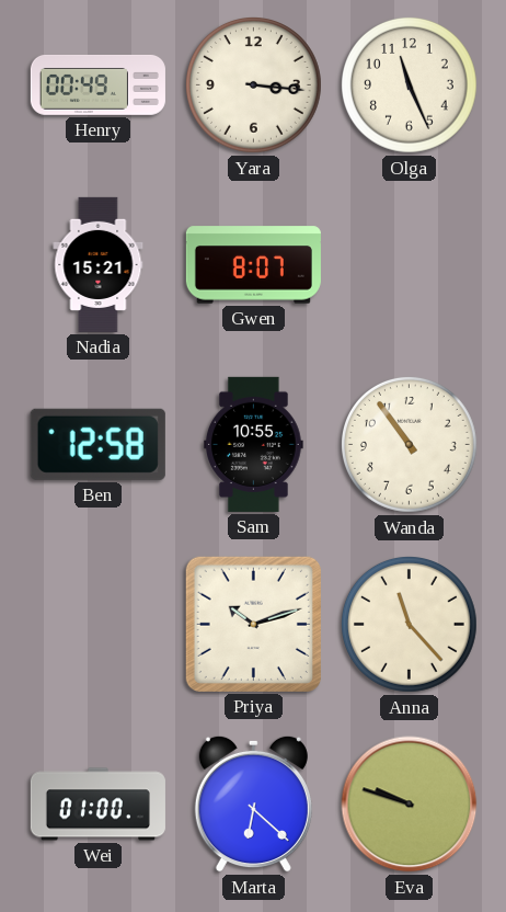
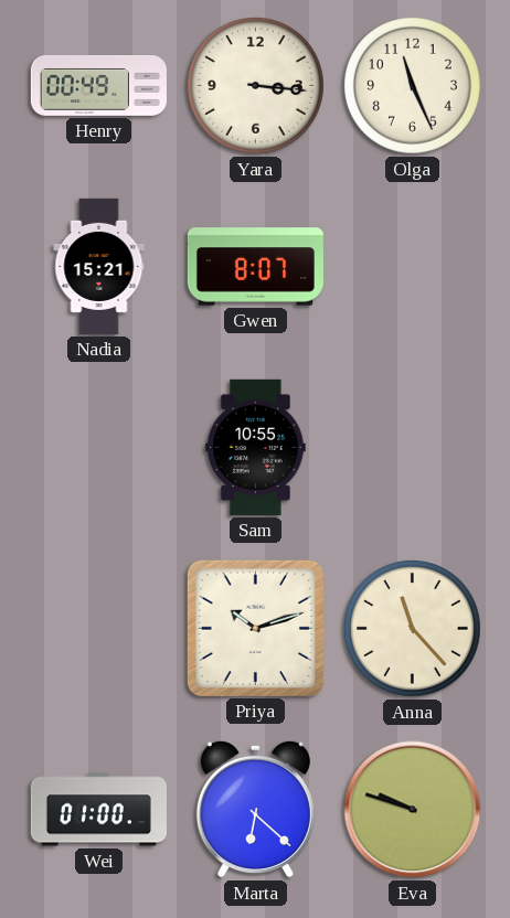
Ben: 12:58 -> none (97, 444)
Wanda: 10:54 -> none (409, 444)
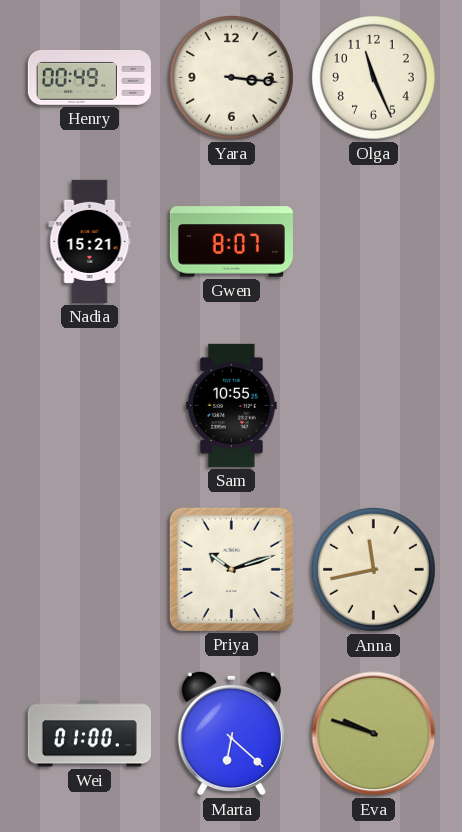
Anna: 11:23 -> 11:43 (373, 569)
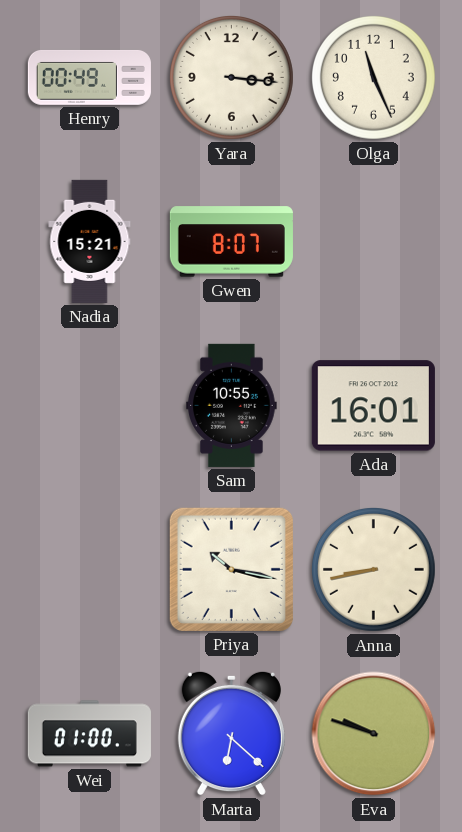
Ada: none -> 16:01 (373, 406)
Priya: 10:12 -> 10:17 (231, 569)
Anna: 11:43 -> 8:43 (373, 569)
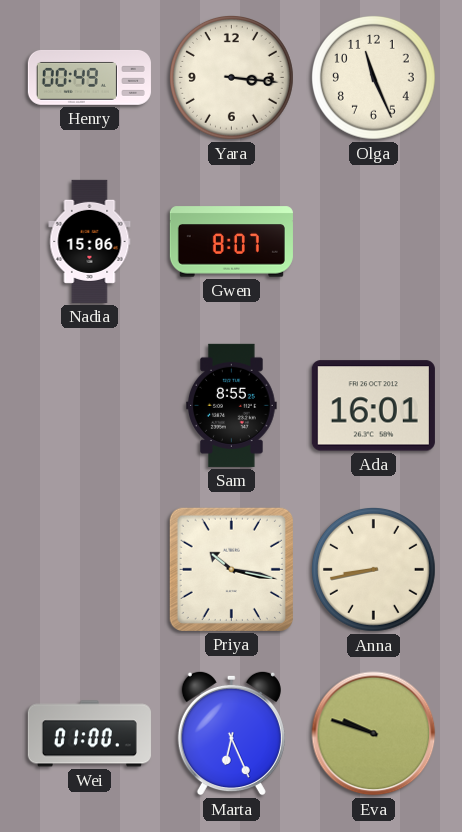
Nadia: 15:21 -> 15:06 (90, 241)
Sam: 10:55 -> 8:55 (232, 405)
Marta: 6:22 -> 6:26 (231, 733)
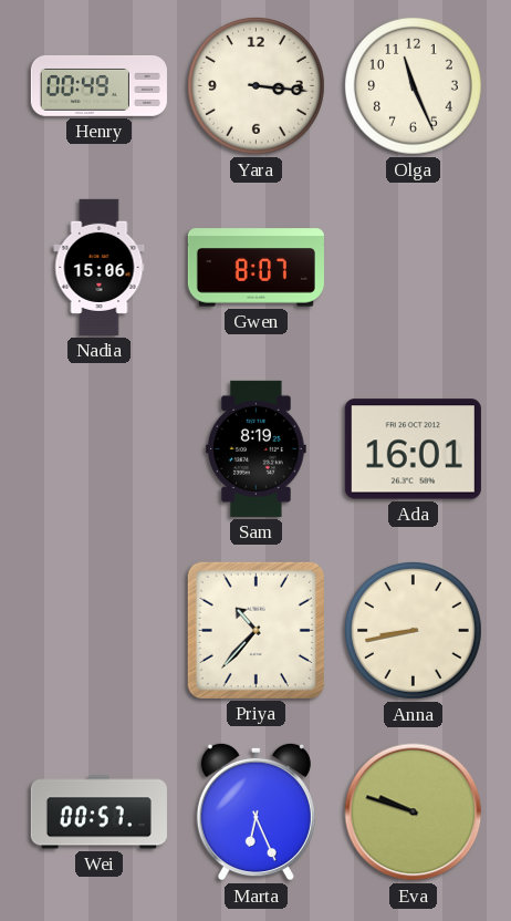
Sam: 8:55 -> 8:19 (257, 448)
Priya: 10:17 -> 10:37 (255, 630)
Wei: 01:00 -> 00:57 (98, 813)
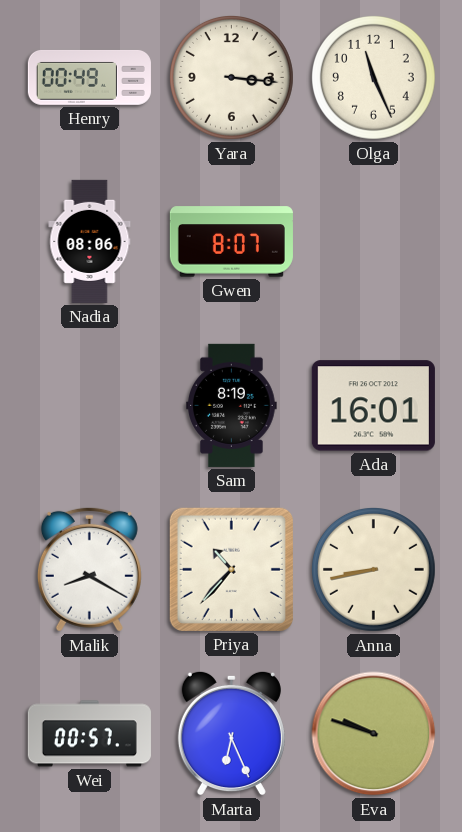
Nadia: 15:06 -> 08:06 (90, 241)
Malik: none -> 8:20 (89, 569)
